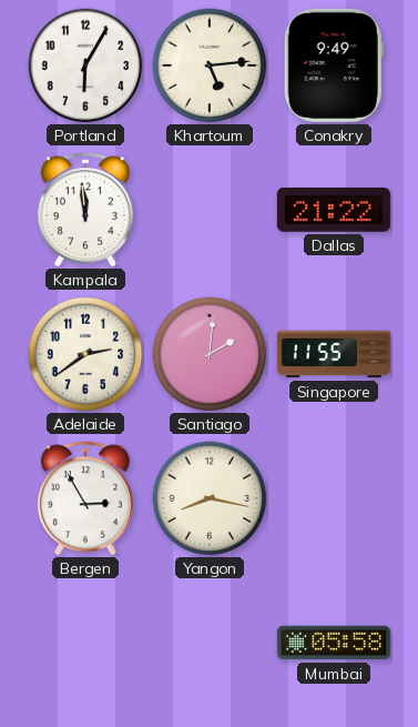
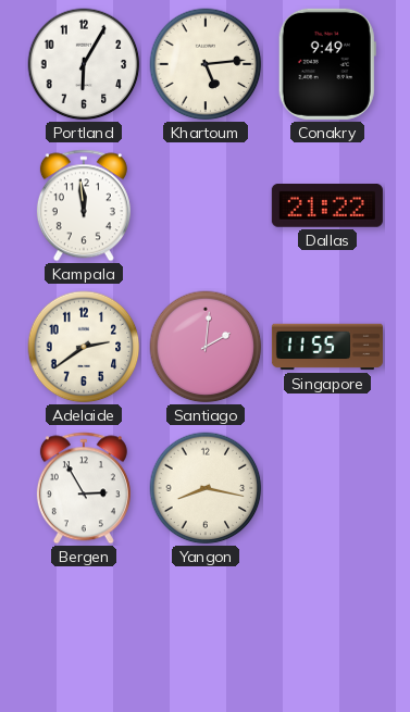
Mumbai: 05:58 -> none (334, 643)
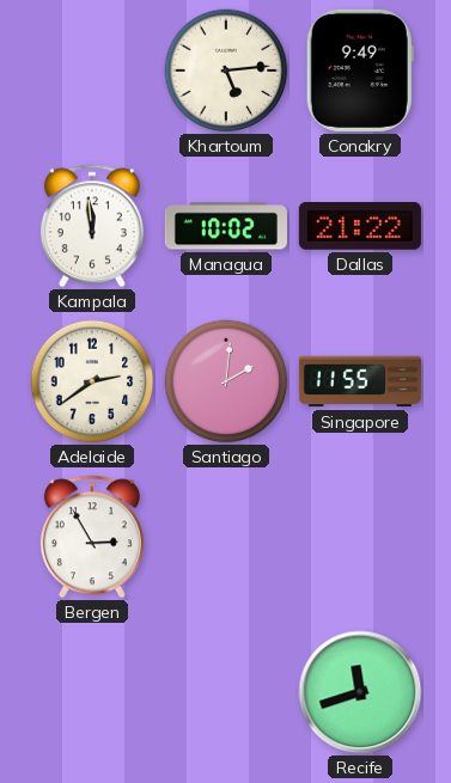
Portland: 6:05 -> none (84, 64)
Managua: none -> 10:02 (226, 226)
Yangon: 8:17 -> none (206, 488)
Recife: none -> 11:42 (360, 692)
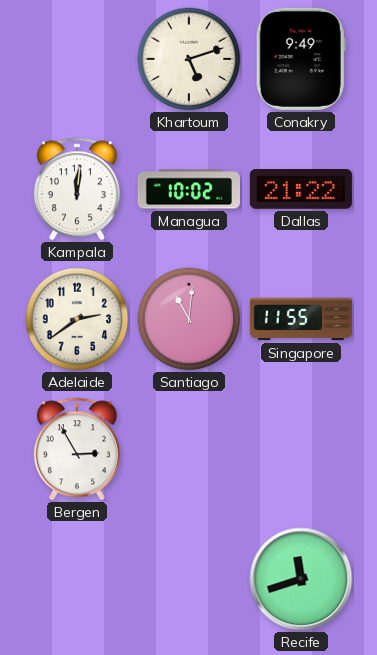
Khartoum: 5:14 -> 5:12 (189, 59)
Kampala: 11:59 -> 12:01 (77, 189)
Santiago: 2:01 -> 11:01 (189, 319)
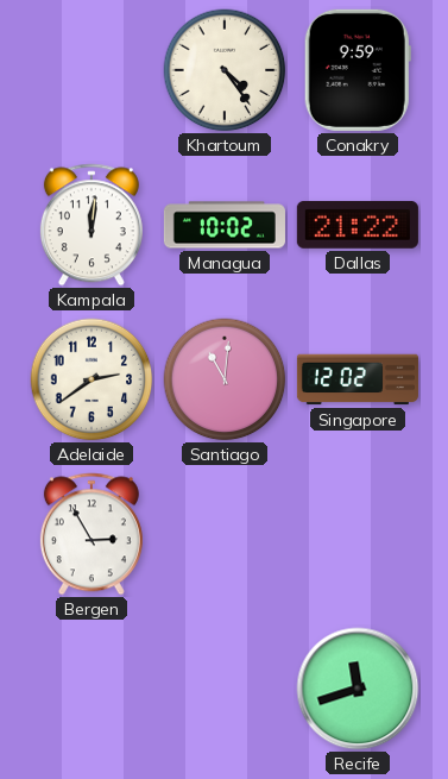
Khartoum: 5:12 -> 4:24 (225, 70)
Conakry: 9:49 -> 9:59 (358, 70)
Singapore: 11:55 -> 12:02 (358, 379)
